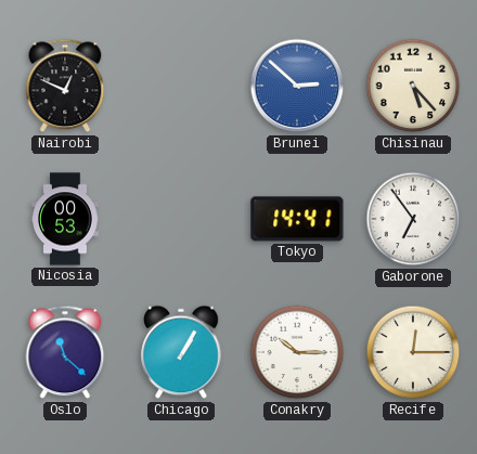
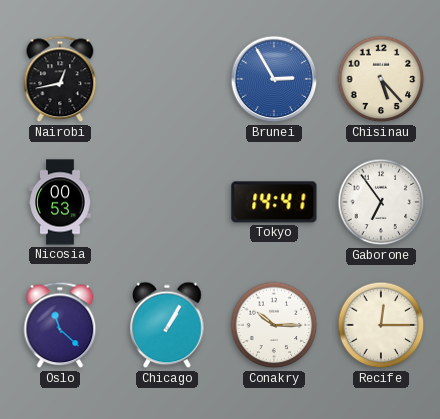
Nairobi: 12:49 -> 12:43 (60, 79)
Brunei: 2:52 -> 2:55 (274, 79)
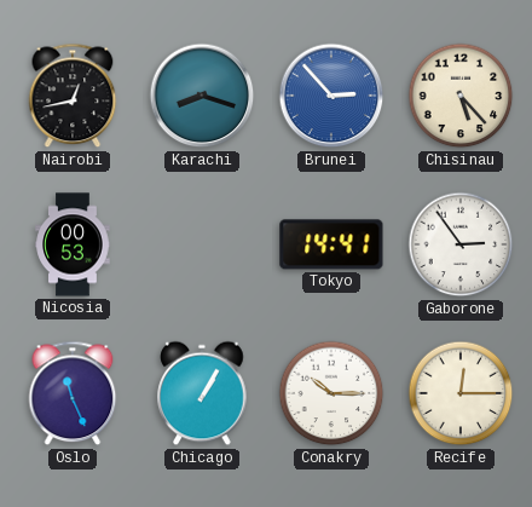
Karachi: none -> 8:18 (202, 96)
Brunei: 2:55 -> 2:53 (331, 96)
Gaborone: 6:54 -> 2:54 (461, 244)
Oslo: 11:22 -> 11:26 (73, 393)
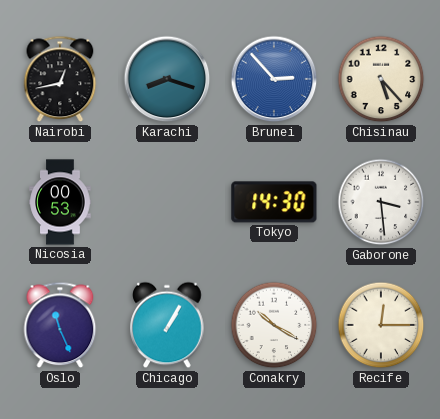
Tokyo: 14:41 -> 14:30 (274, 202)
Gaborone: 2:54 -> 3:29 (381, 202)
Conakry: 10:15 -> 10:20 (274, 325)
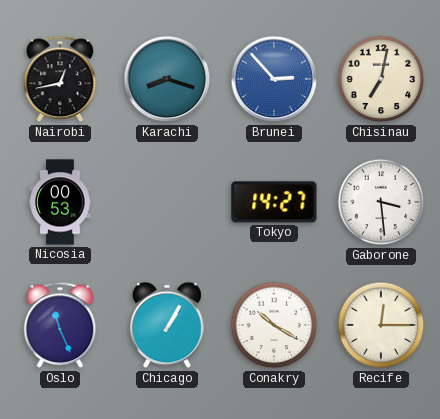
Chisinau: 5:23 -> 7:02 (381, 79)
Tokyo: 14:30 -> 14:27 (274, 202)
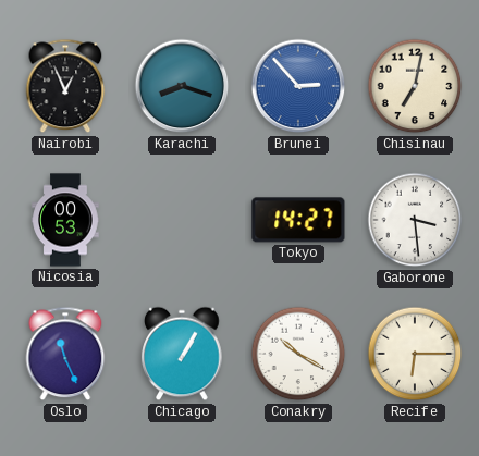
Nairobi: 12:43 -> 12:56 (65, 86)
Recife: 12:15 -> 6:15 (415, 354)
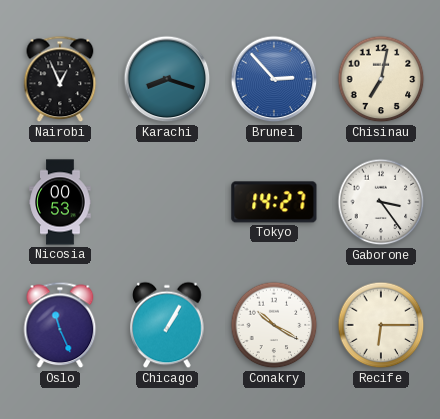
Gaborone: 3:29 -> 3:24 (381, 202)
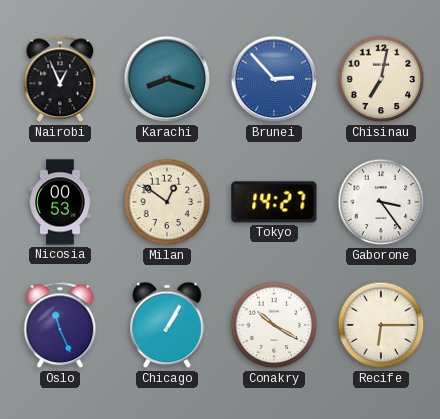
Milan: none -> 12:51 (167, 202)
